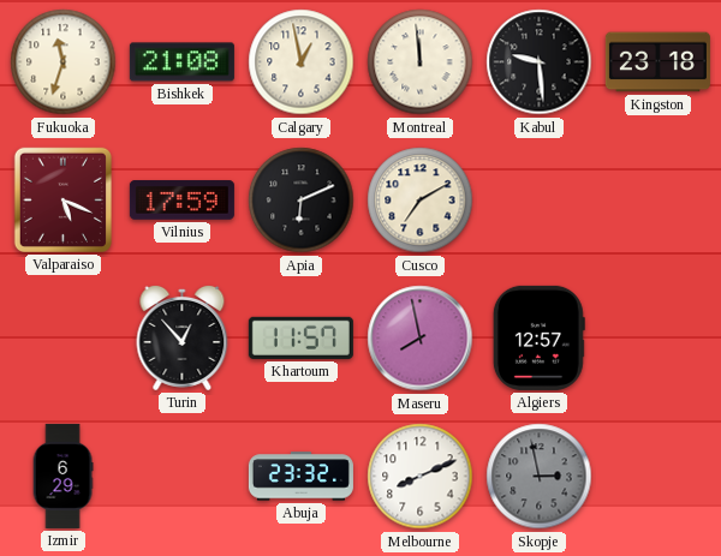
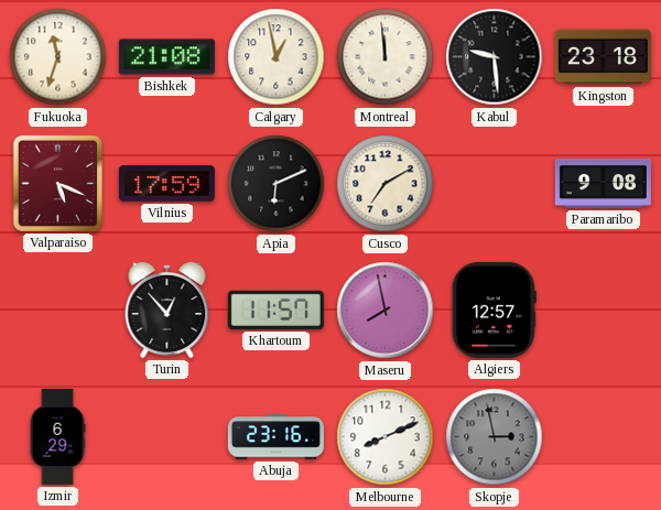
Paramaribo: none -> 9:08 (603, 183)
Abuja: 23:32 -> 23:16 (275, 437)
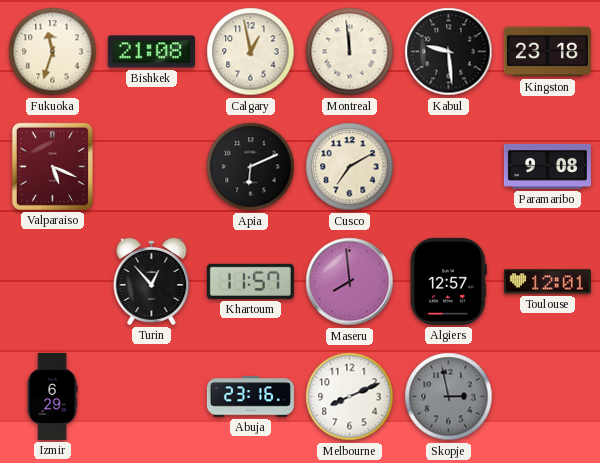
Vilnius: 17:59 -> none (166, 184)
Maseru: 7:58 -> 7:59 (350, 282)
Toulouse: none -> 12:01 (547, 282)
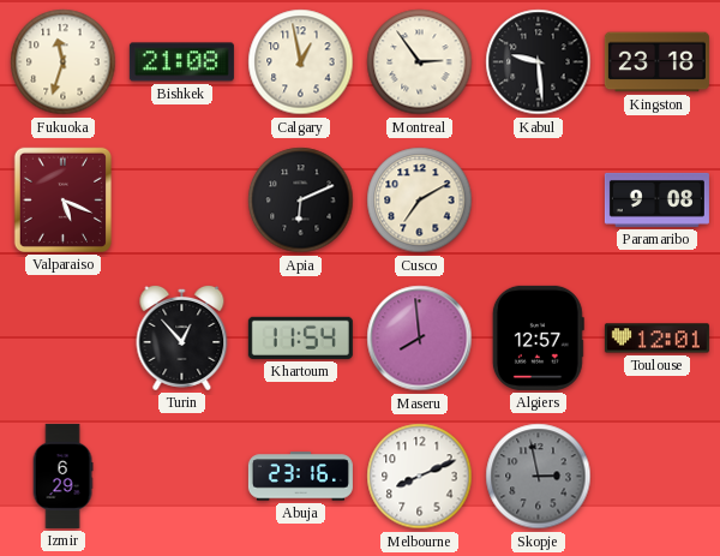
Montreal: 11:59 -> 2:54 (420, 62)
Khartoum: 11:57 -> 11:54 (300, 337)
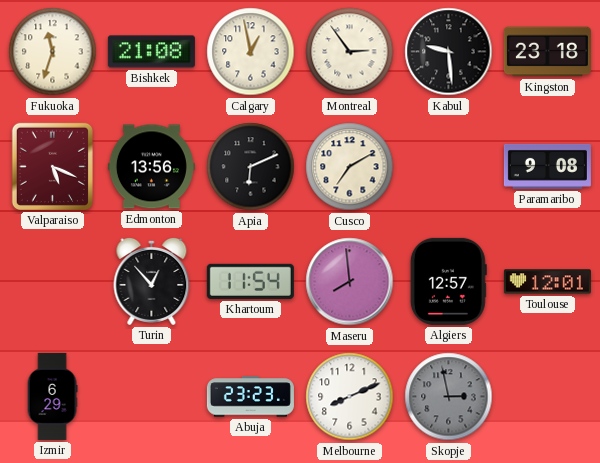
Edmonton: none -> 13:56 (151, 167)
Abuja: 23:16 -> 23:23 (250, 397)
